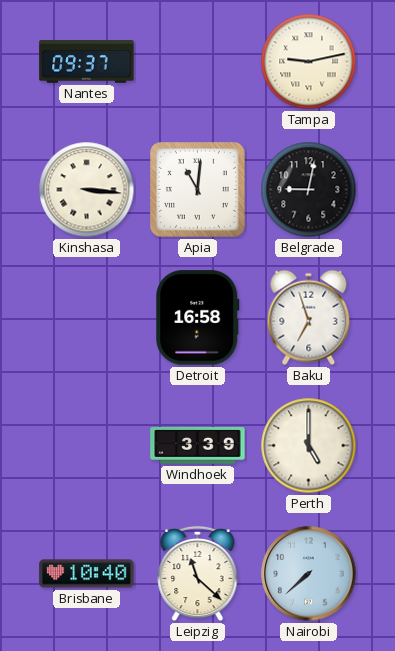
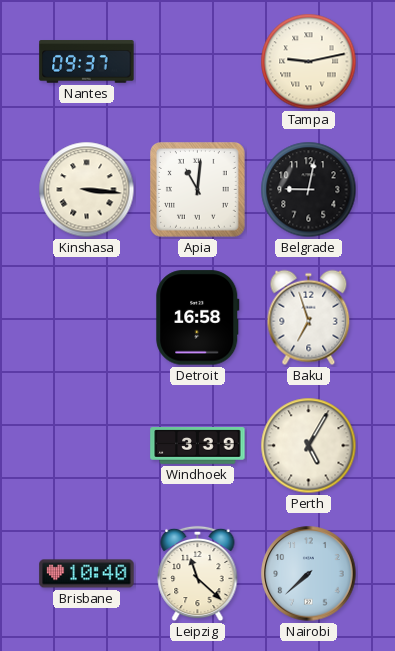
Perth: 5:00 -> 5:05 (309, 446)
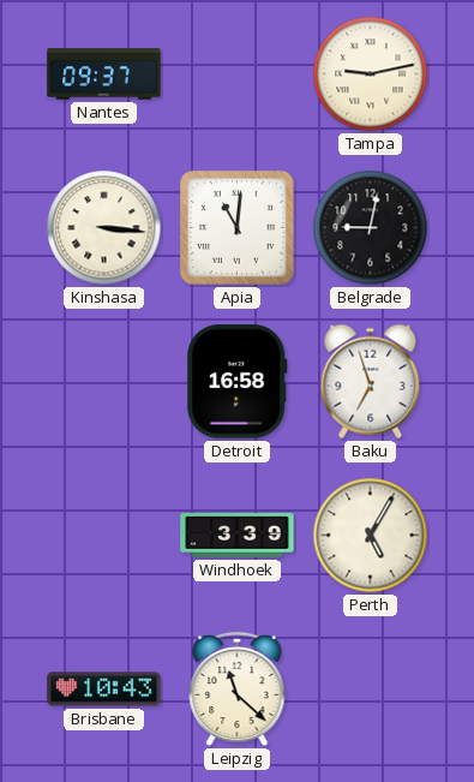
Brisbane: 10:40 -> 10:43 (104, 690)
Nairobi: 7:38 -> none (309, 574)
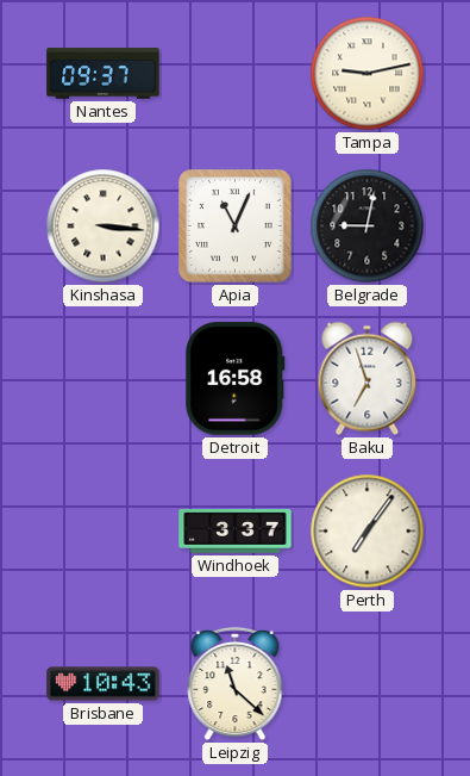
Apia: 11:01 -> 11:04 (236, 226)
Windhoek: 3:39 -> 3:37 (236, 532)
Perth: 5:05 -> 7:06 (368, 532)
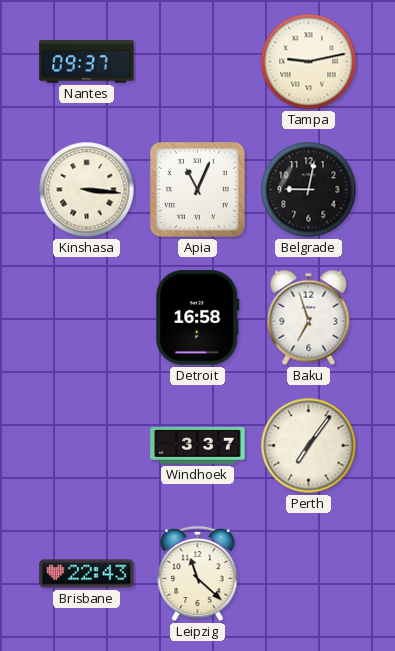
Brisbane: 10:43 -> 22:43 (87, 574)
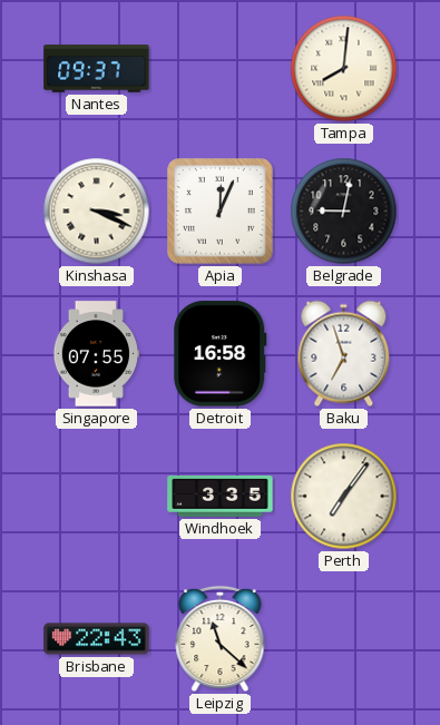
Tampa: 9:13 -> 8:01 (344, 69)
Kinshasa: 3:16 -> 3:19 (97, 212)
Apia: 11:04 -> 12:04 (221, 212)
Singapore: none -> 07:55 (95, 354)
Windhoek: 3:37 -> 3:35 (221, 497)
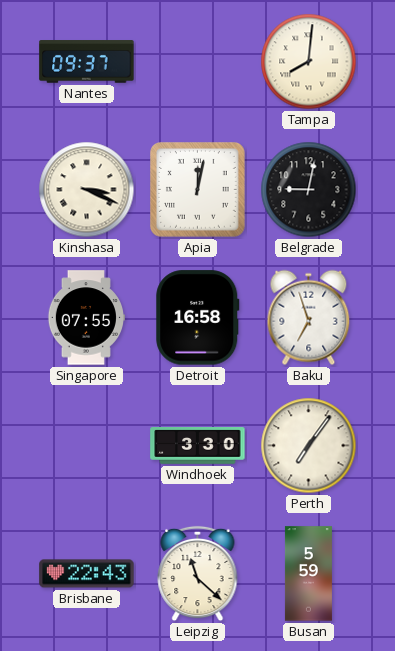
Apia: 12:04 -> 12:02 (198, 190)
Windhoek: 3:35 -> 3:30 (198, 446)
Busan: none -> 5:59 (308, 574)
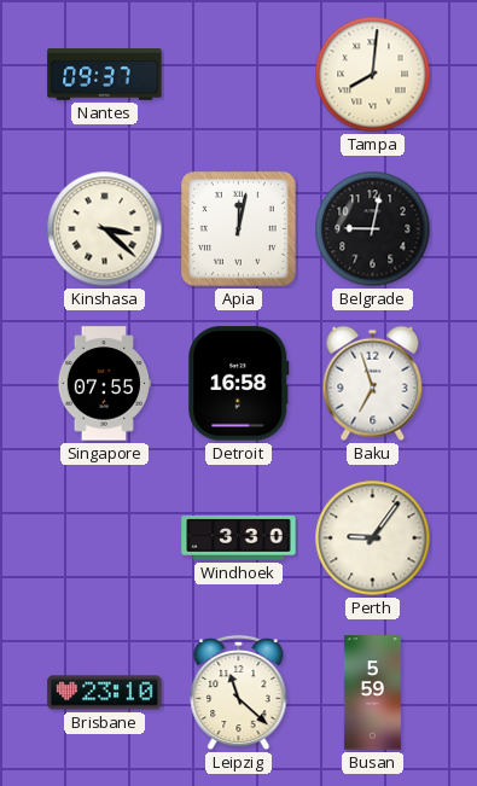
Kinshasa: 3:19 -> 3:22 (105, 229)
Perth: 7:06 -> 9:06 (373, 538)
Brisbane: 22:43 -> 23:10 (105, 693)
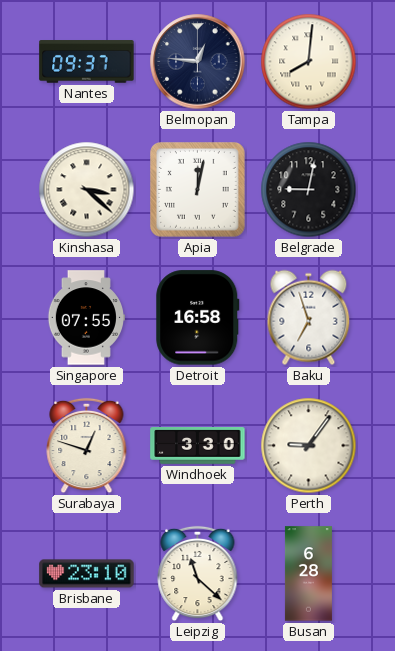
Belmopan: none -> 12:46 (198, 62)
Surabaya: none -> 12:48 (87, 446)
Busan: 5:59 -> 6:28 (308, 574)
